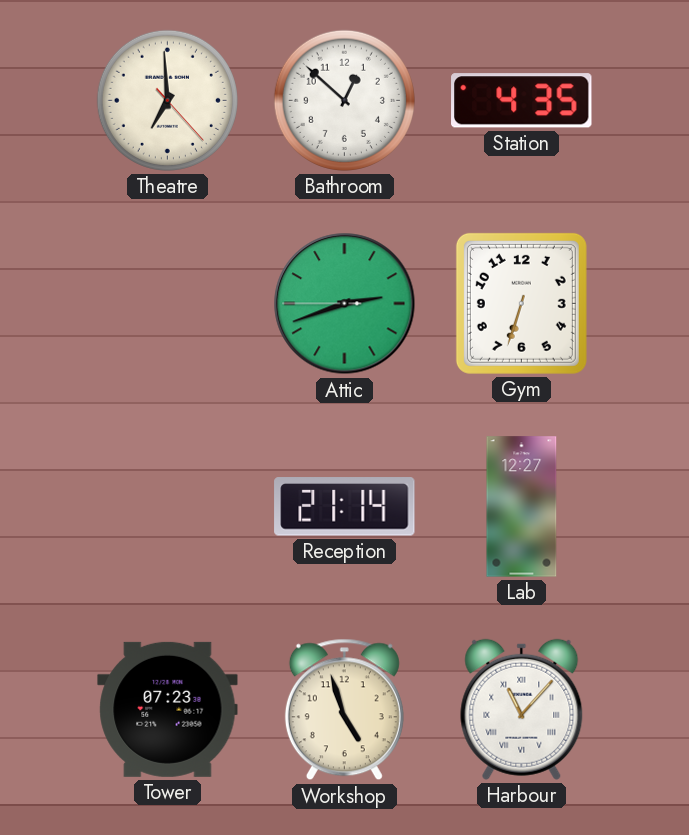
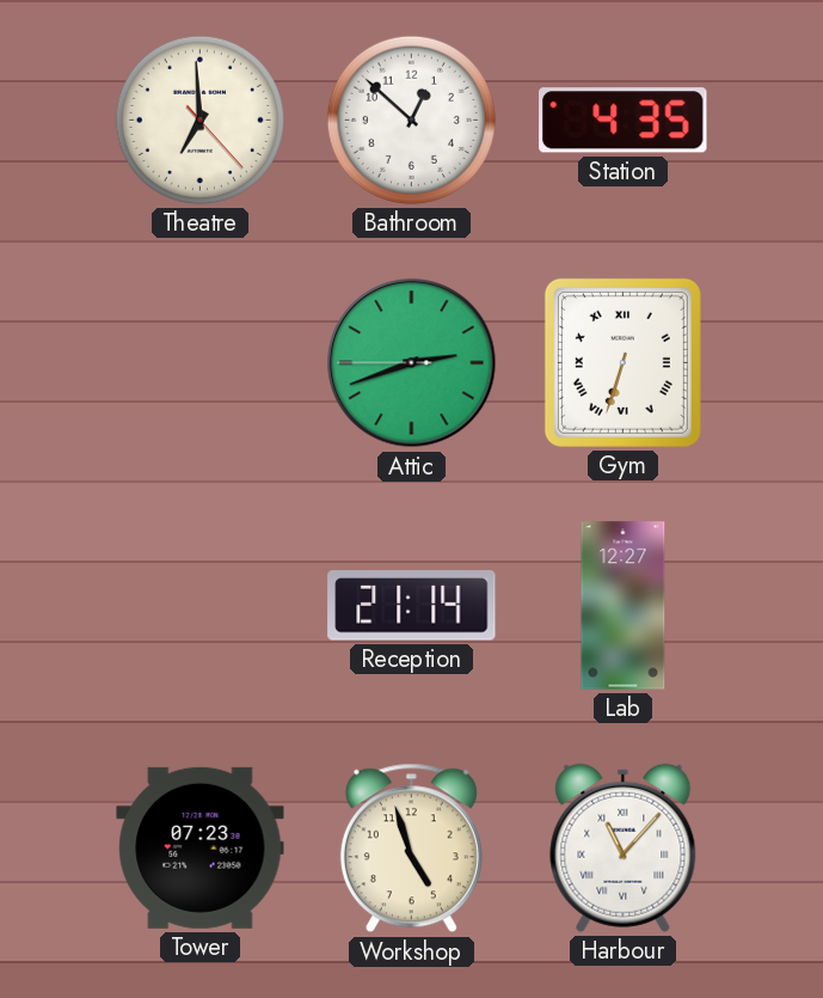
Gym numerals: Arabic -> Roman (622, 362)
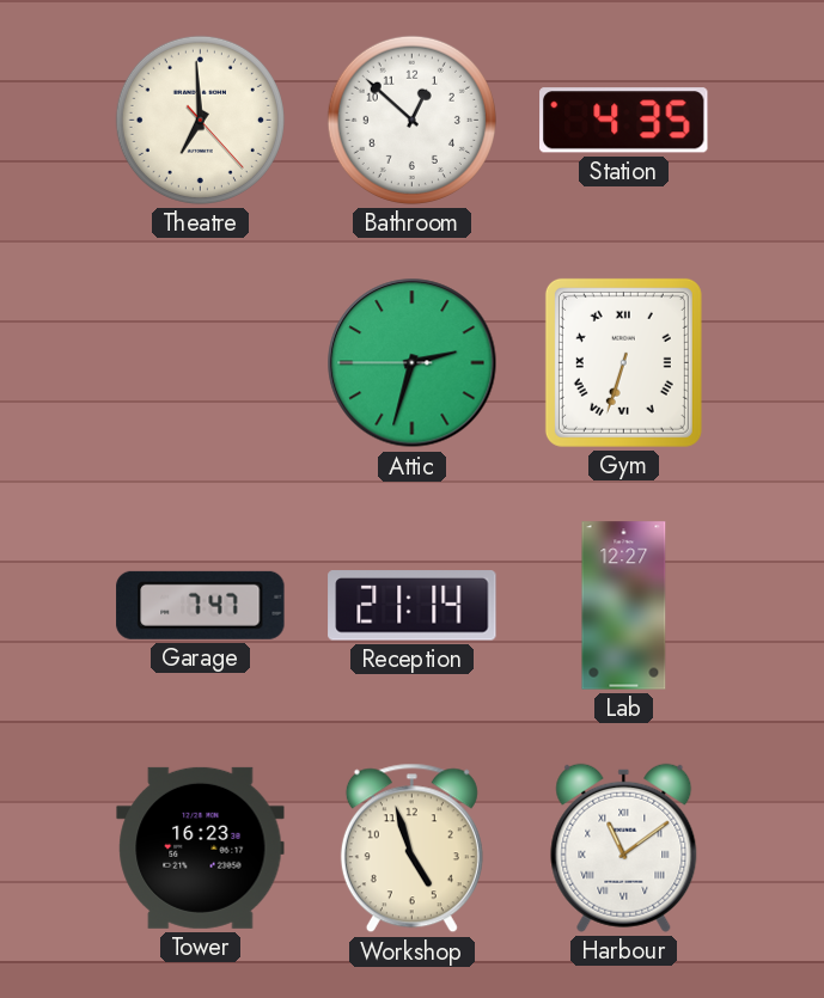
Attic: 2:41 -> 2:32 (413, 363)
Garage: none -> 7:47 (201, 605)
Tower: 07:23 -> 16:23 (201, 847)
Harbour: 11:07 -> 11:09 (624, 847)
